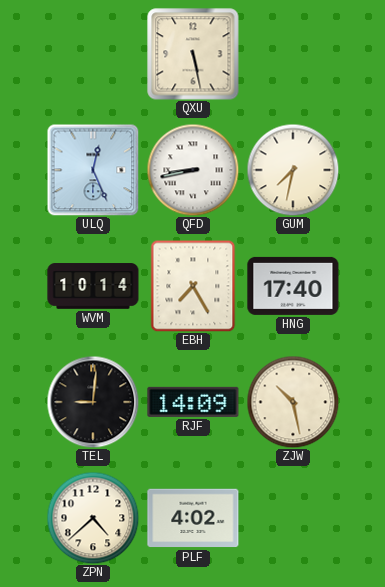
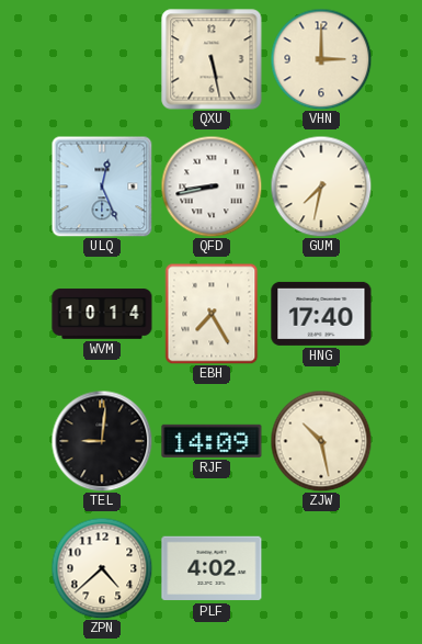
VHN: none -> 3:00 (321, 59)
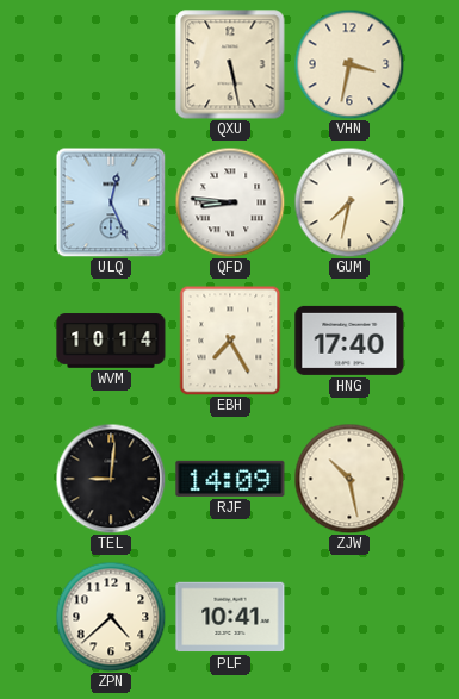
VHN: 3:00 -> 3:32 (349, 64)
QFD: 8:43 -> 8:46 (230, 202)
PLF: 4:02 -> 10:41 (230, 617)
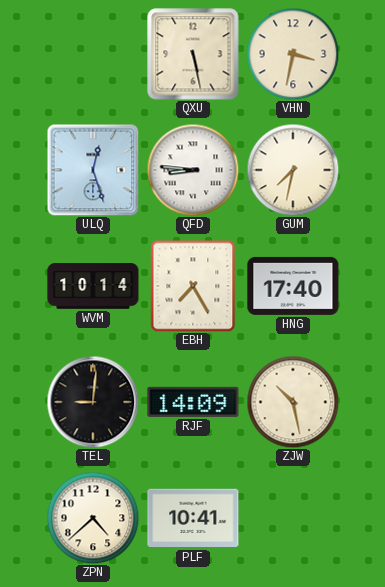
ULQ: 12:26 -> 12:27 (93, 170)
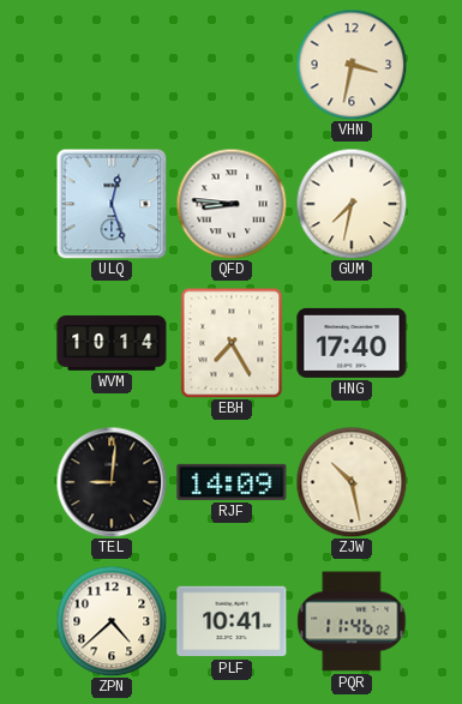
QXU: 5:28 -> none (193, 54)
PQR: none -> 11:46 (352, 621)
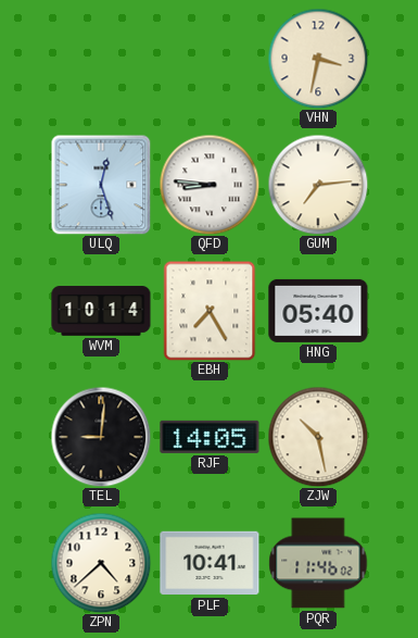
GUM: 7:32 -> 7:14 (318, 185)
HNG: 17:40 -> 05:40 (318, 311)
RJF: 14:09 -> 14:05 (210, 437)
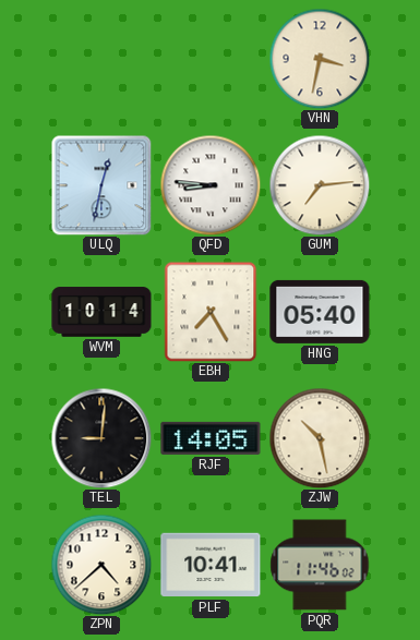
ULQ: 12:27 -> 12:32 (101, 185)
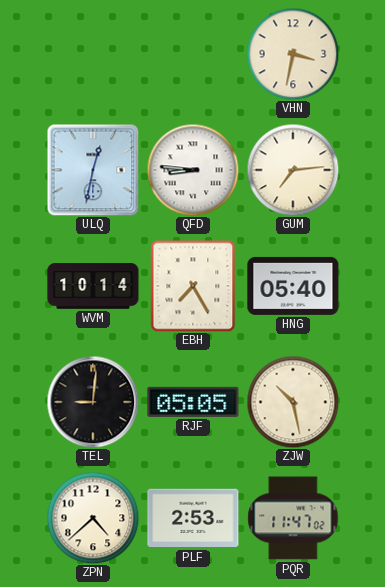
RJF: 14:05 -> 05:05 (193, 402)
PLF: 10:41 -> 2:53 (193, 518)
PQR: 11:46 -> 11:47 (293, 518)
